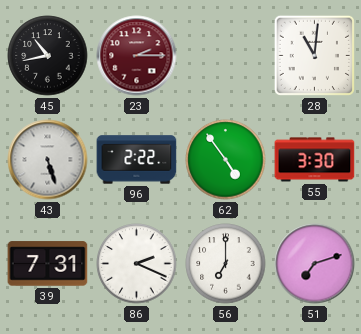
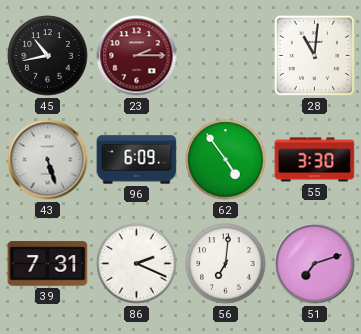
96: 2:22 -> 6:09 (137, 160)
56: 7:00 -> 7:01 (226, 264)
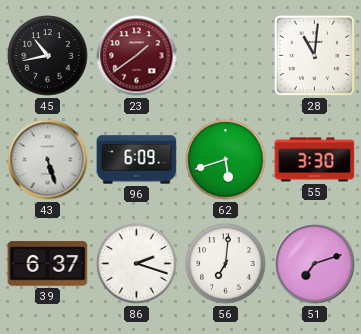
23: 2:15 -> 1:39 (137, 56)
62: 4:54 -> 5:42 (226, 160)
39: 7:31 -> 6:37 (48, 264)
86: 2:19 -> 2:18 (137, 264)
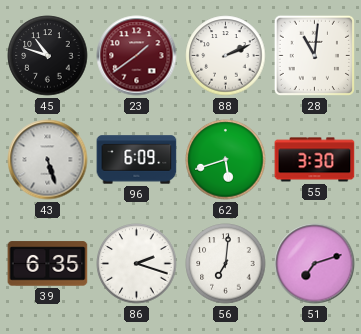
45: 10:43 -> 10:48 (48, 56)
88: none -> 2:11 (226, 56)
39: 6:37 -> 6:35 (48, 264)
